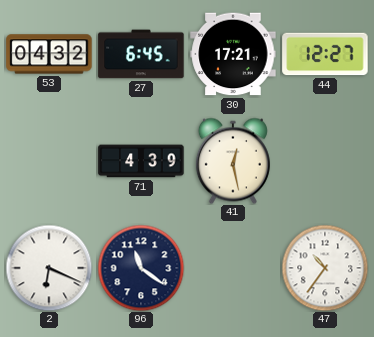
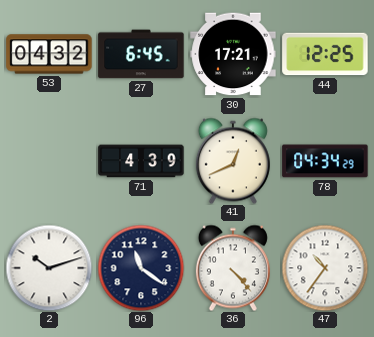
44: 12:27 -> 12:25 (325, 54)
41: 12:28 -> 12:41 (233, 161)
78: none -> 04:34 (325, 161)
2: 6:19 -> 10:12 (49, 268)
36: none -> 4:23 (233, 268)
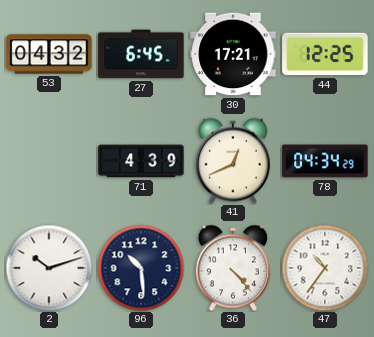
96: 11:21 -> 10:29 (141, 268)
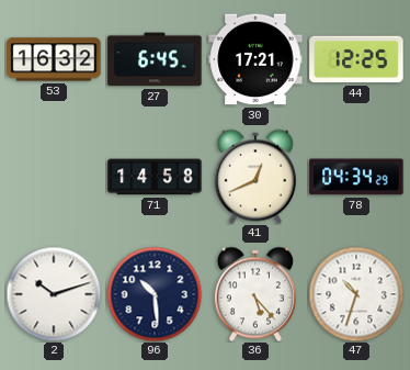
53: 04:32 -> 16:32 (54, 59)
71: 4:39 -> 14:58 (155, 177)
36: 4:23 -> 5:23 (255, 294)
47: 10:36 -> 10:33 (356, 294)
